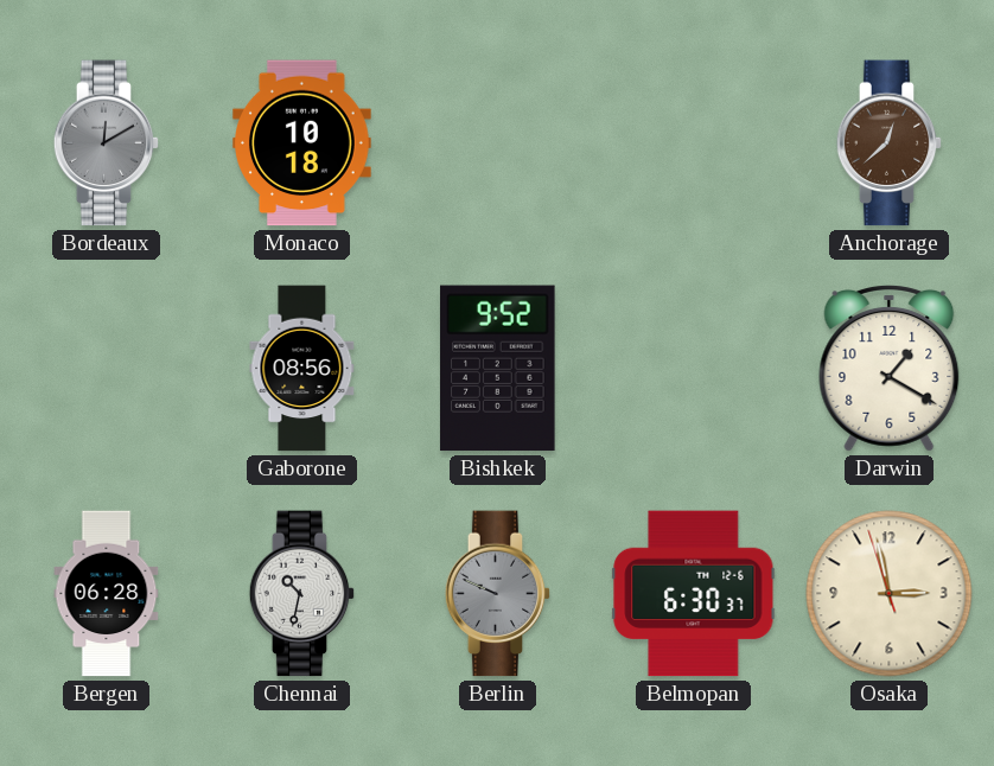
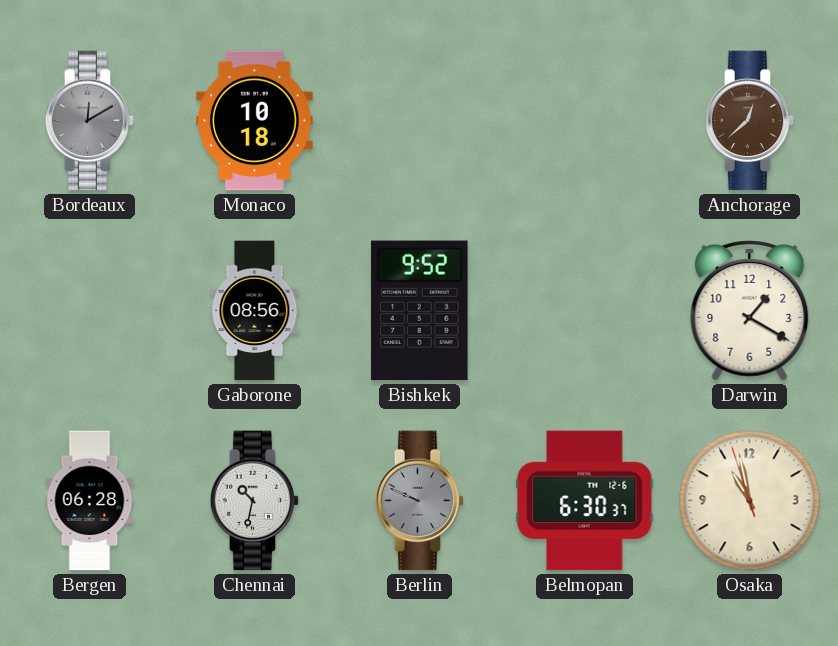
Osaka: 2:57 -> 10:57 (750, 501)
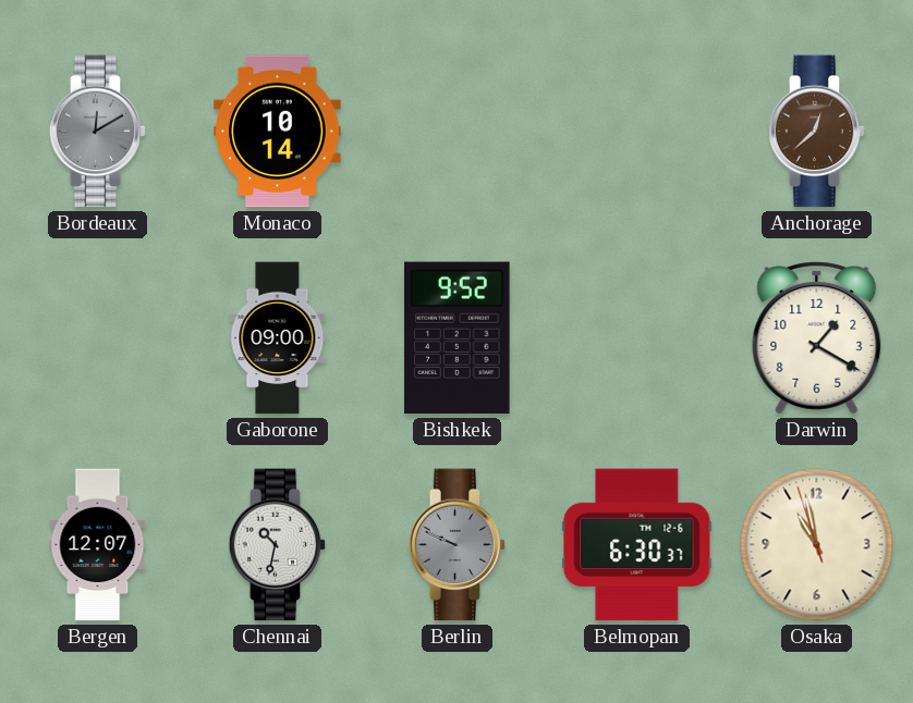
Monaco: 10:18 -> 10:14 (278, 132)
Gaborone: 08:56 -> 09:00 (278, 338)
Bergen: 06:28 -> 12:07 (98, 545)
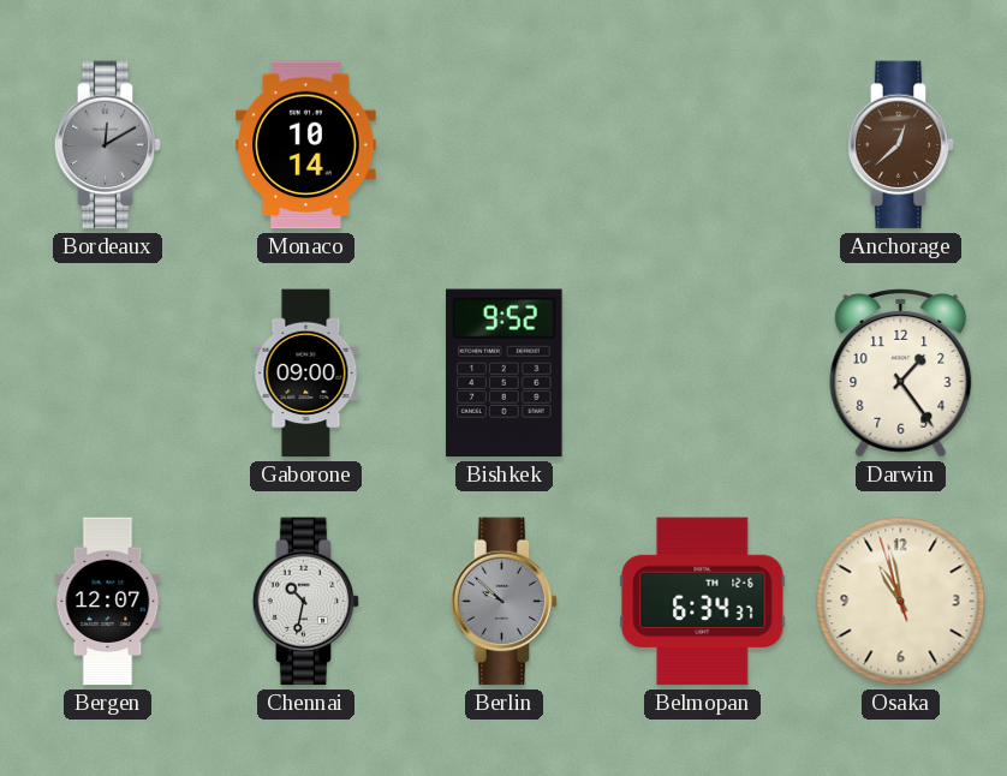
Darwin: 1:20 -> 1:24 (901, 374)
Berlin: 9:49 -> 9:52 (505, 602)
Belmopan: 6:30 -> 6:34 (703, 602)
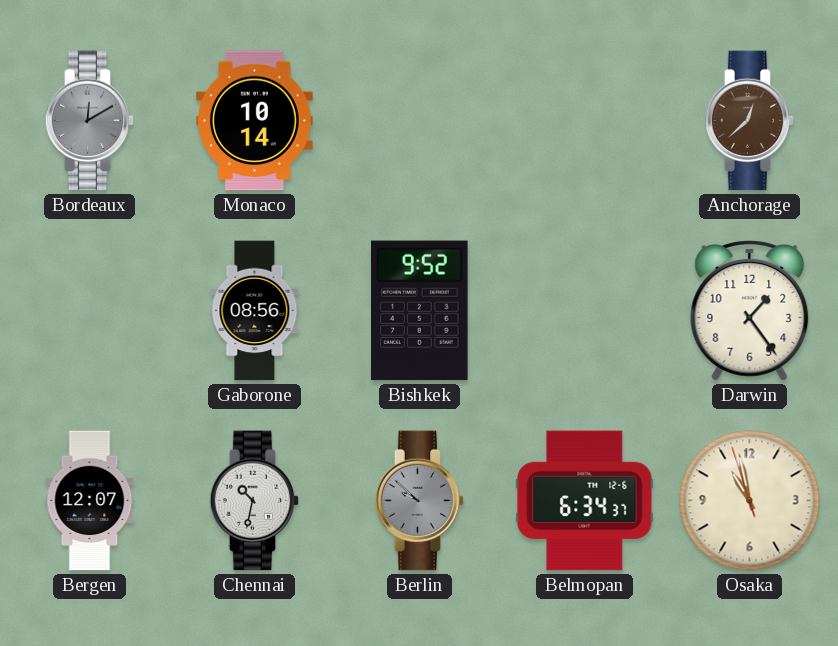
Gaborone: 09:00 -> 08:56 (255, 311)
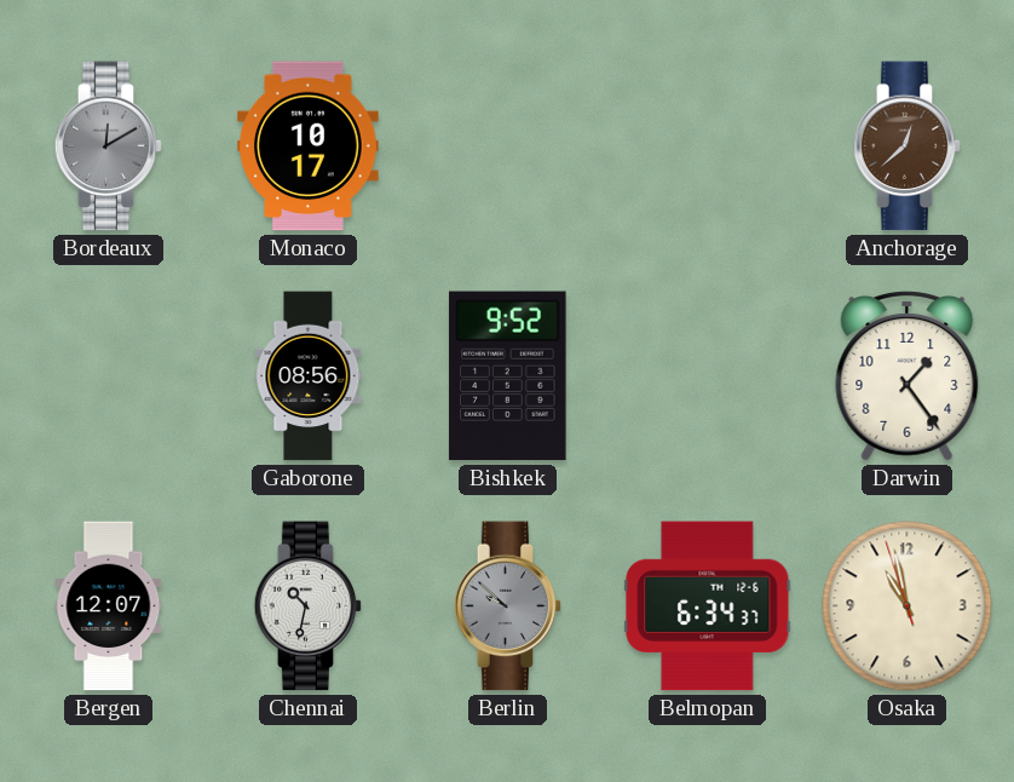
Monaco: 10:14 -> 10:17 (309, 146)
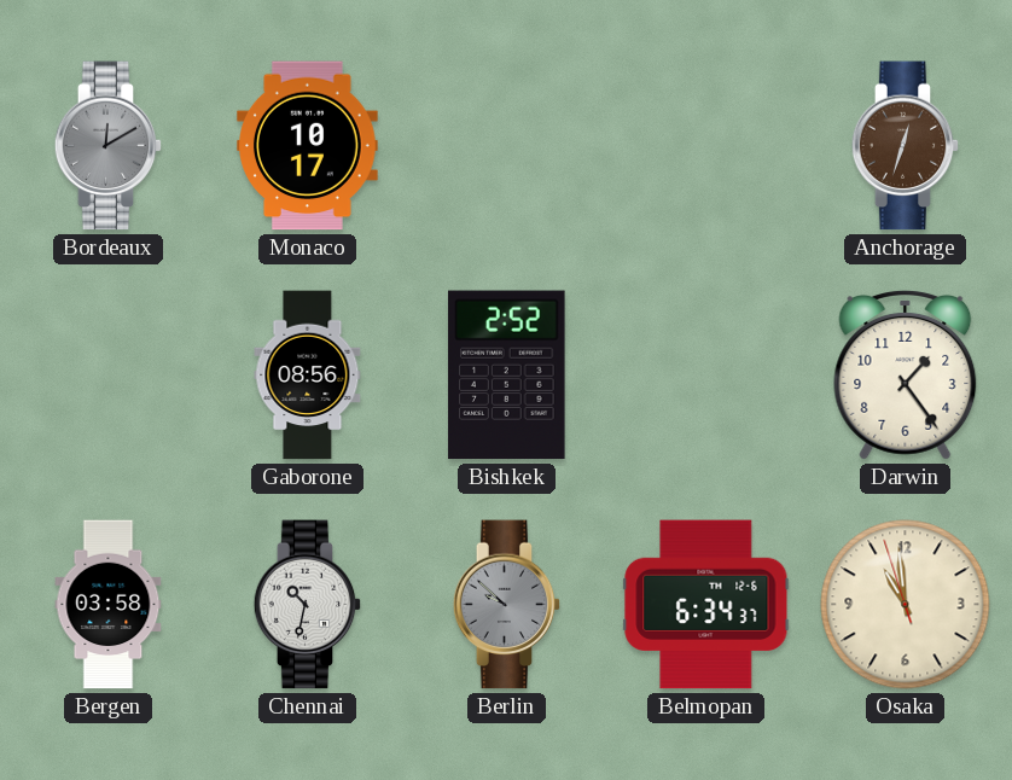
Anchorage: 12:38 -> 12:33 (906, 146)
Bishkek: 9:52 -> 2:52 (507, 376)
Bergen: 12:07 -> 03:58 (109, 605)
Osaka: 10:57 -> 10:58 (906, 605)
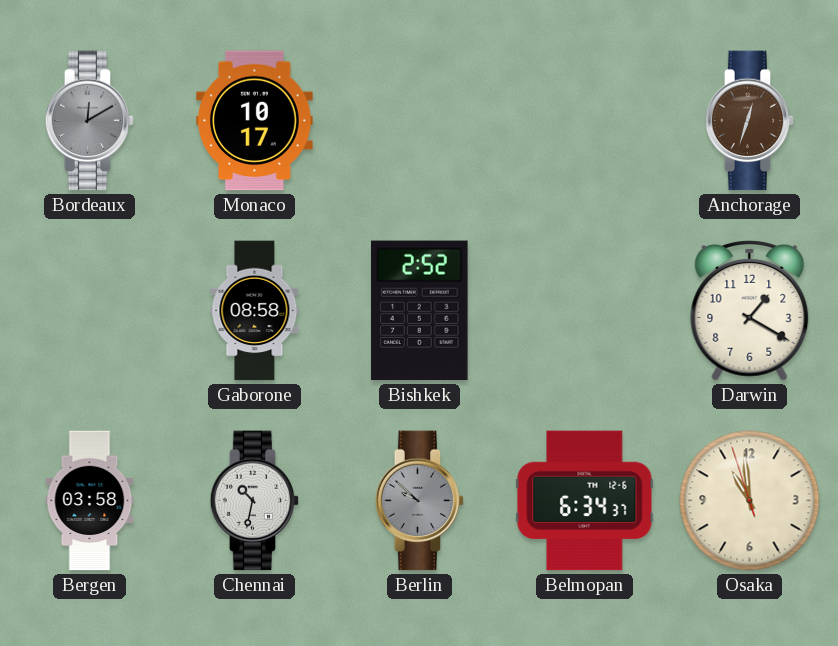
Gaborone: 08:56 -> 08:58 (255, 311)
Darwin: 1:24 -> 1:20 (750, 311)
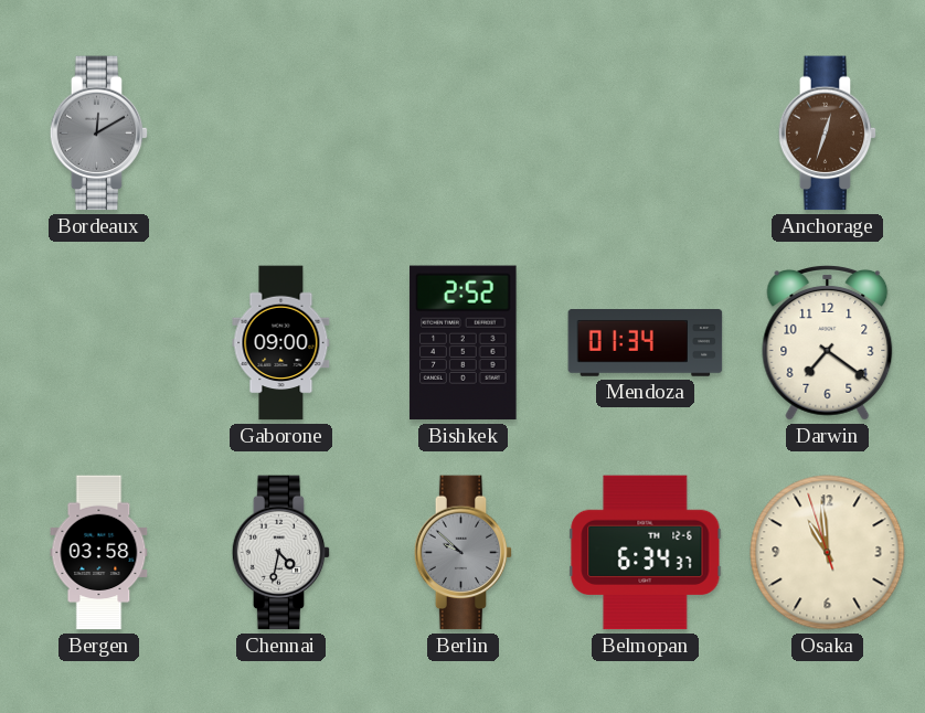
Monaco: 10:17 -> none (255, 121)
Gaborone: 08:58 -> 09:00 (281, 343)
Mendoza: none -> 01:34 (646, 343)
Darwin: 1:20 -> 7:21 (828, 343)
Chennai: 10:32 -> 4:32 (281, 553)
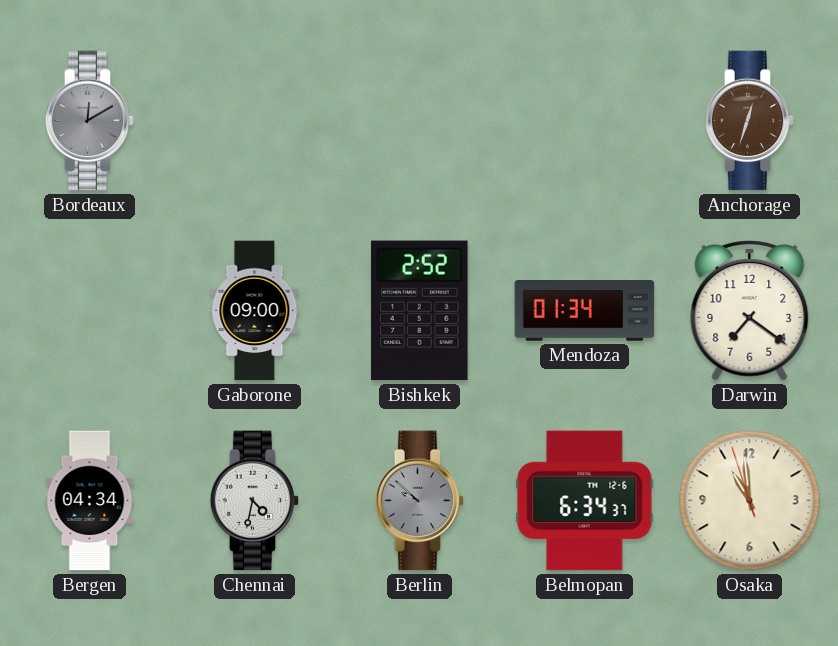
Bergen: 03:58 -> 04:34 (90, 501)
